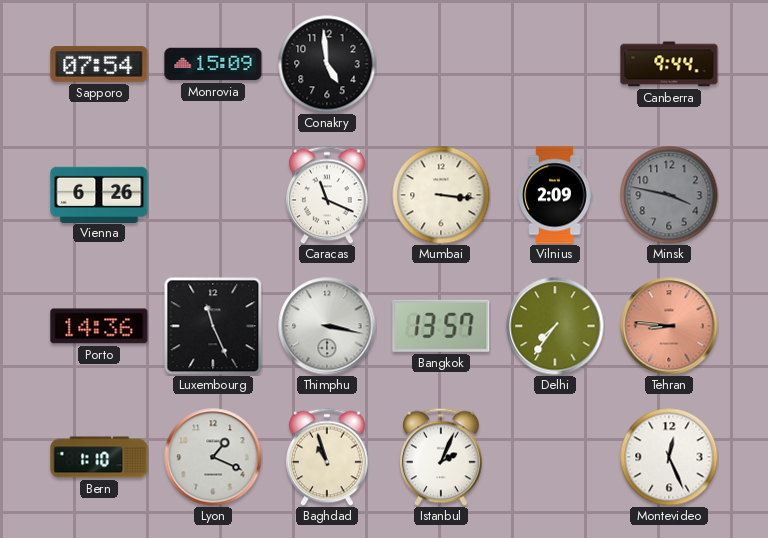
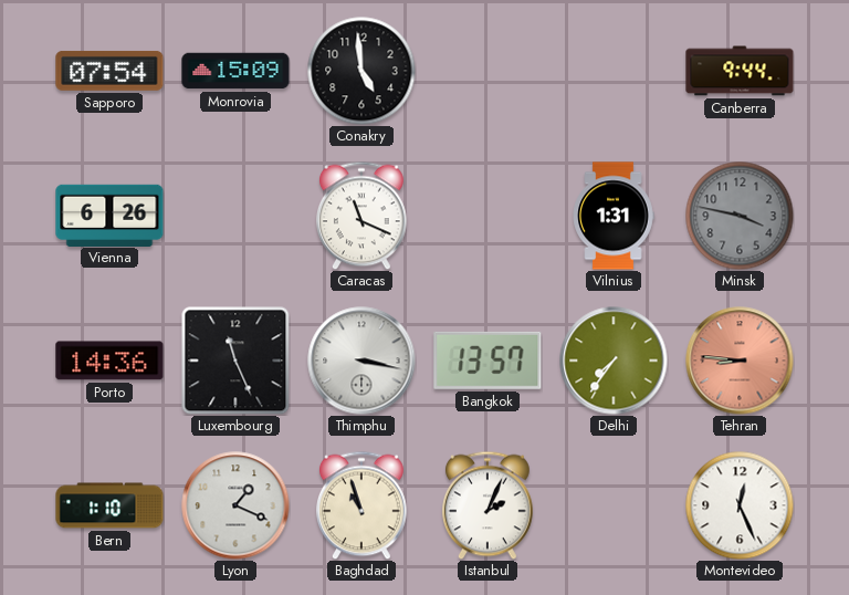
Mumbai: 3:16 -> none (441, 195)
Vilnius: 2:09 -> 1:31 (614, 216)
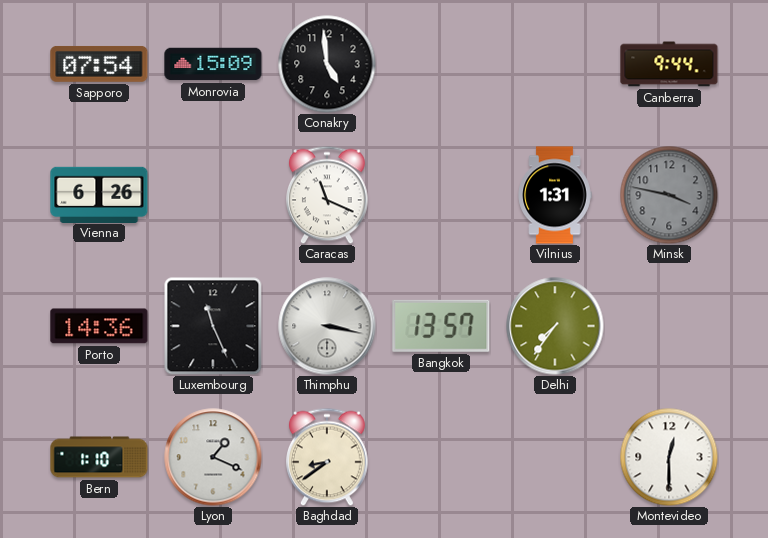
Tehran: 8:46 -> none (740, 361)
Baghdad: 10:57 -> 8:39 (328, 457)
Istanbul: 2:04 -> none (489, 505)
Montevideo: 12:26 -> 12:30 (669, 457)
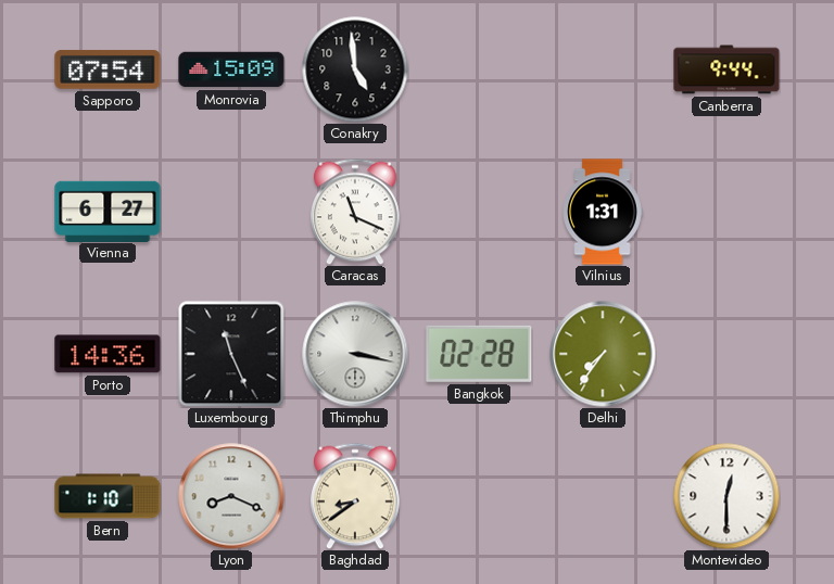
Vienna: 6:26 -> 6:27 (108, 211)
Minsk: 3:47 -> none (669, 195)
Bangkok: 13:57 -> 02:28 (479, 354)
Lyon: 1:19 -> 8:19 (231, 496)
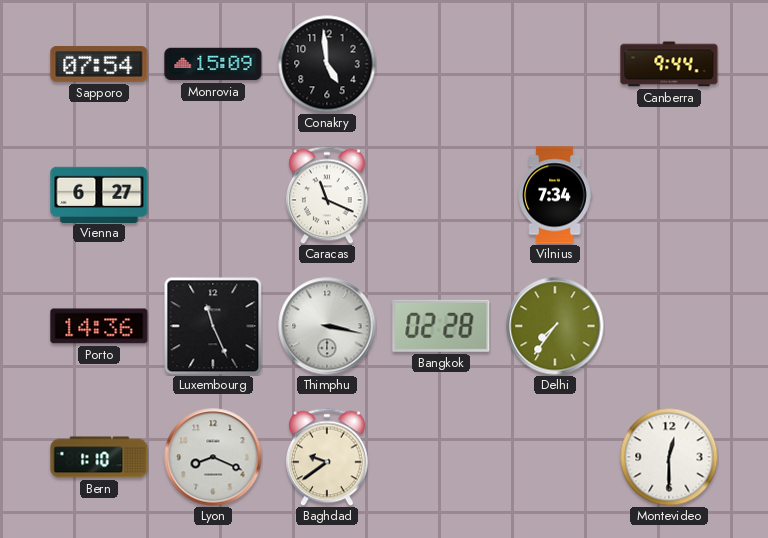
Vilnius: 1:31 -> 7:34 (555, 195)
Baghdad: 8:39 -> 9:39 (328, 457)
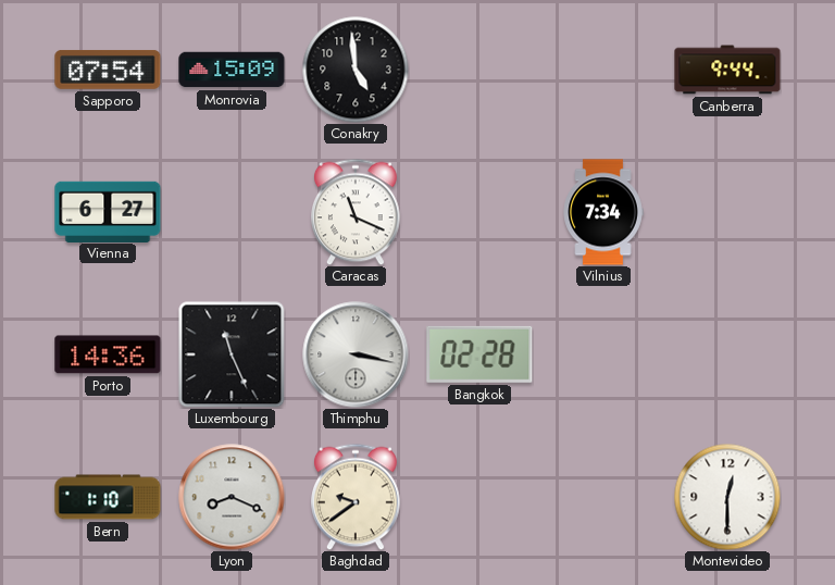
Delhi: 7:36 -> none (555, 326)
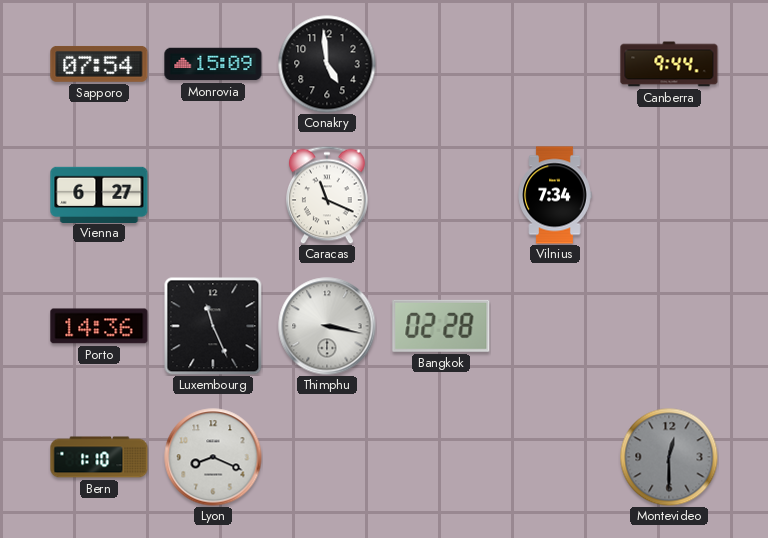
Baghdad: 9:39 -> none (357, 497)
Montevideo dial: white -> grey (669, 457)
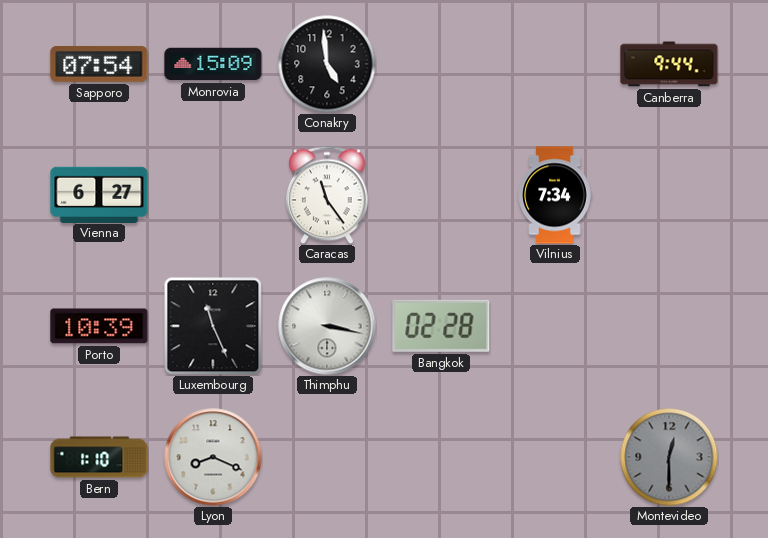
Caracas: 11:19 -> 11:24 (328, 195)
Porto: 14:36 -> 10:39 (99, 326)
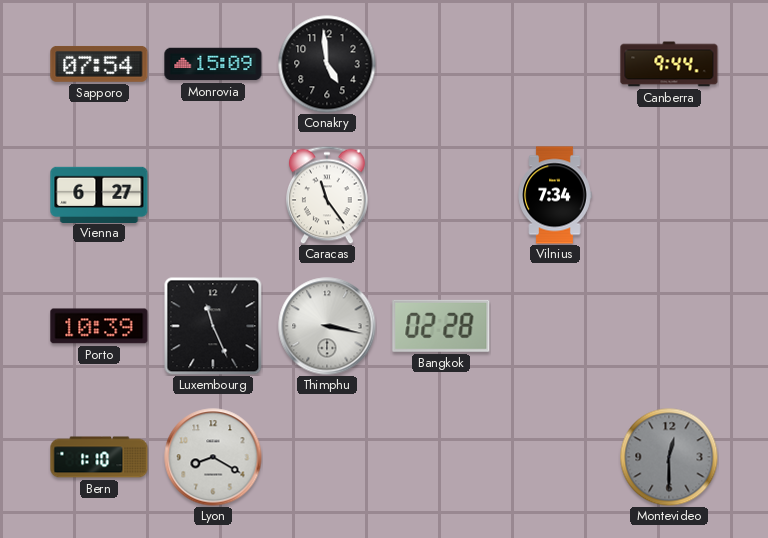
Lyon: 8:19 -> 8:20 (213, 457)
